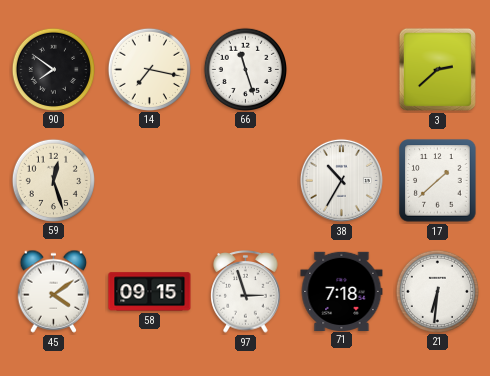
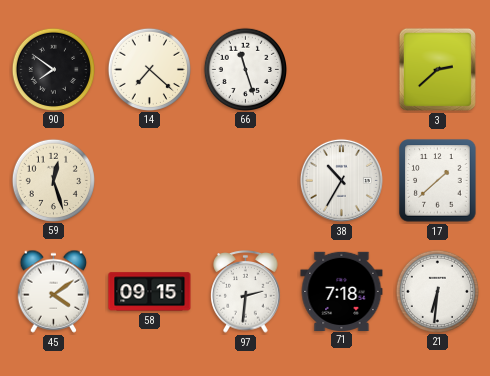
14: 7:17 -> 7:22 (149, 69)
97: 2:57 -> 2:31 (246, 292)
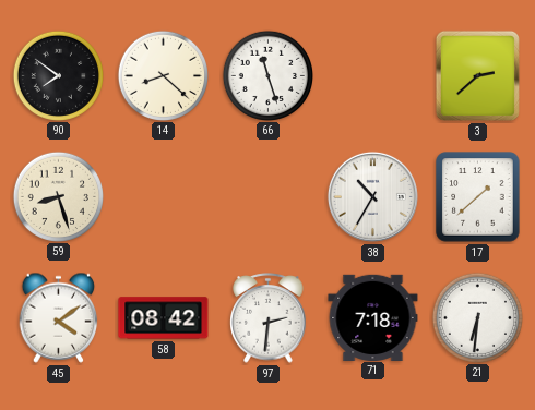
14: 7:22 -> 8:22 (163, 75)
59: 12:27 -> 8:27 (58, 196)
58: 09:15 -> 08:42 (164, 318)
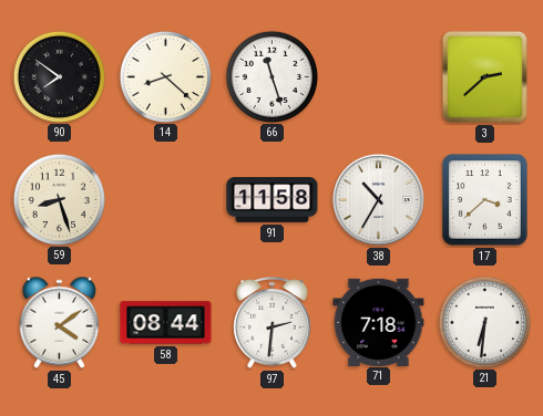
91: none -> 11:58 (273, 200)
17: 1:38 -> 3:38 (485, 200)
58: 08:42 -> 08:44 (166, 323)
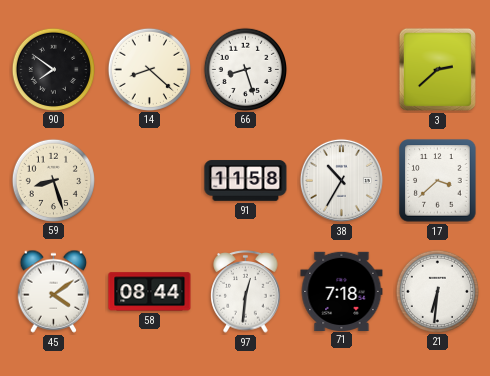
66: 11:27 -> 8:27 (245, 69)
97: 2:31 -> 12:31 (246, 292)
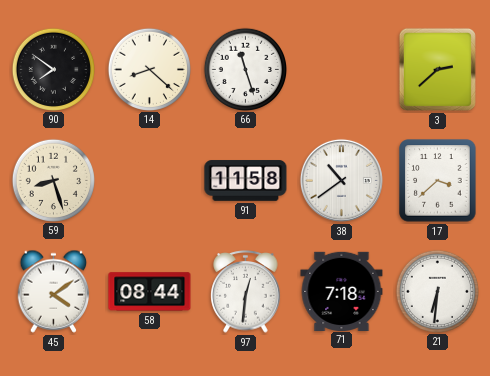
66: 8:27 -> 11:27 (245, 69)
38: 10:35 -> 10:39 (341, 180)
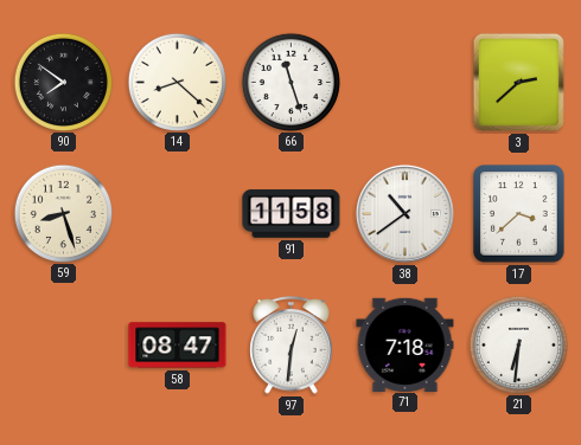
45: 4:09 -> none (54, 291)
58: 08:44 -> 08:47 (178, 346)
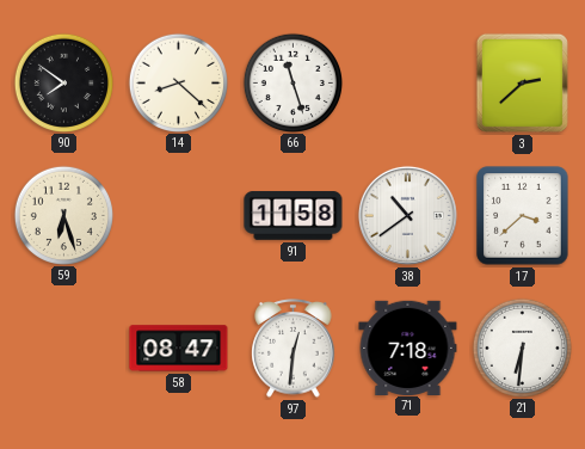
59: 8:27 -> 6:27 (63, 215)
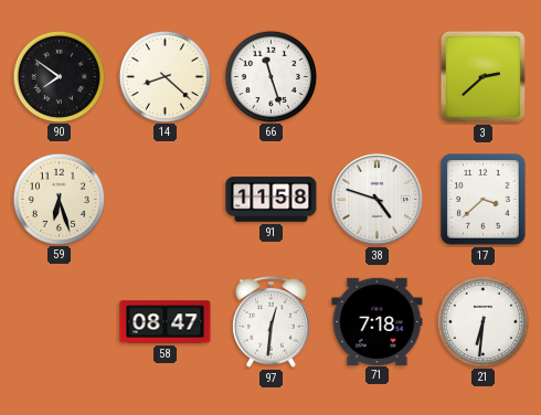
38: 10:39 -> 4:48 (376, 199)
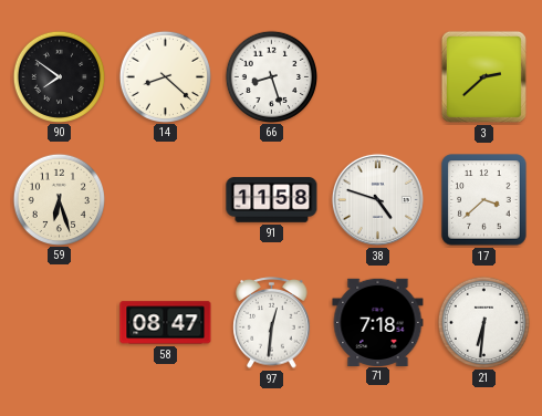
66: 11:27 -> 8:27 (271, 76)
